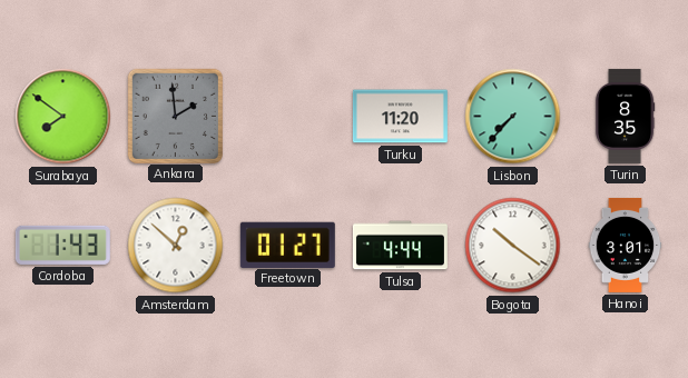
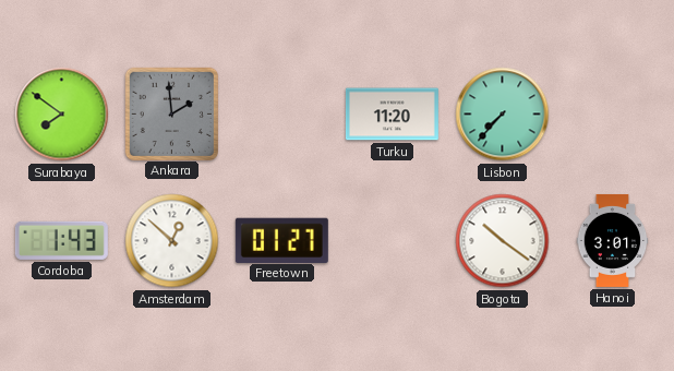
Turin: 8:35 -> none (625, 116)
Tulsa: 4:44 -> none (400, 246)
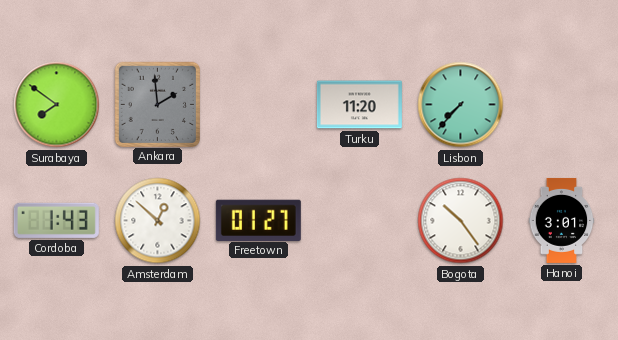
Bogota: 10:21 -> 10:24 (461, 221)
